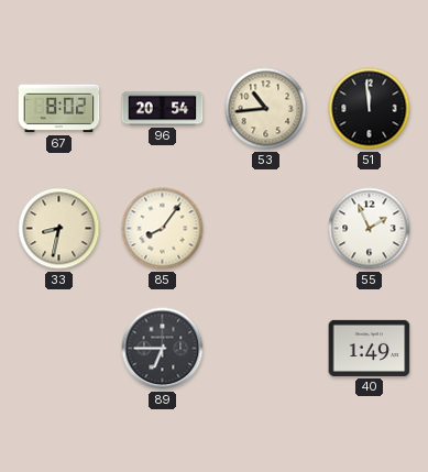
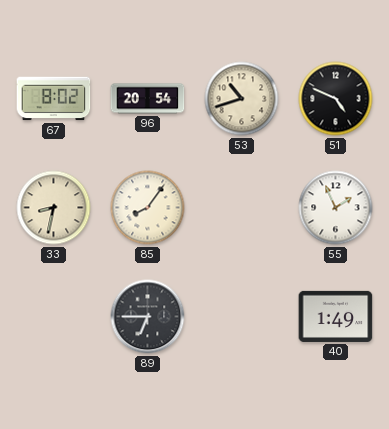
53: 10:44 -> 10:42 (242, 99)
51: 11:59 -> 4:49 (336, 99)
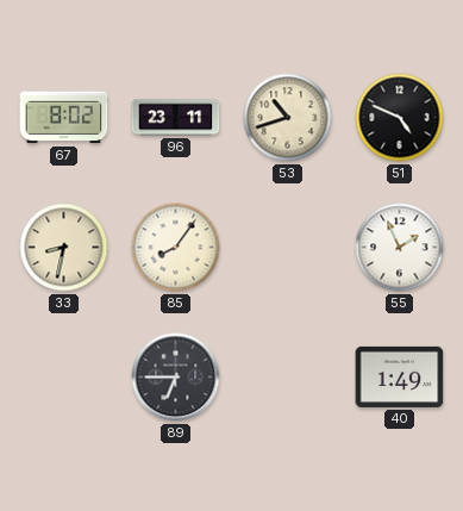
96: 20:54 -> 23:11 (176, 118)
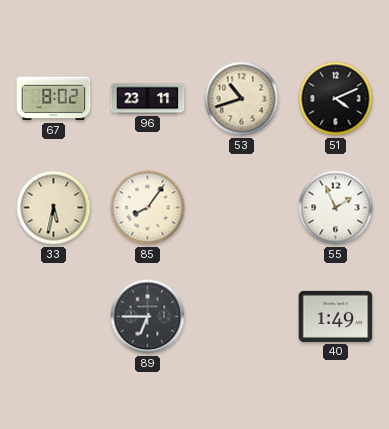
51: 4:49 -> 4:11 (336, 99)
33: 8:32 -> 5:32 (54, 208)
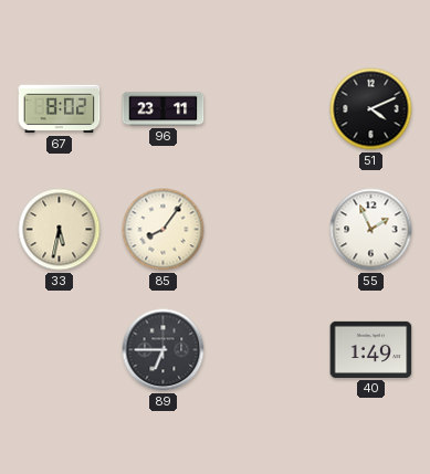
53: 10:42 -> none (242, 99)
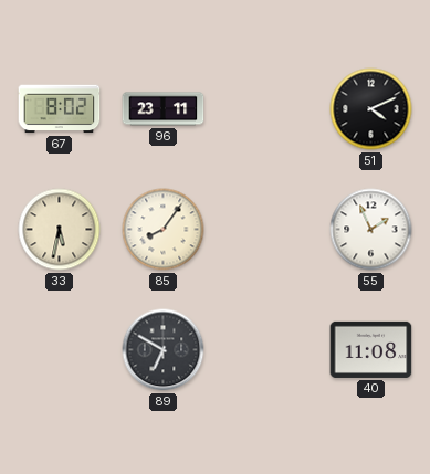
89: 6:45 -> 6:50 (164, 350)
40: 1:49 -> 11:08 (371, 349)
